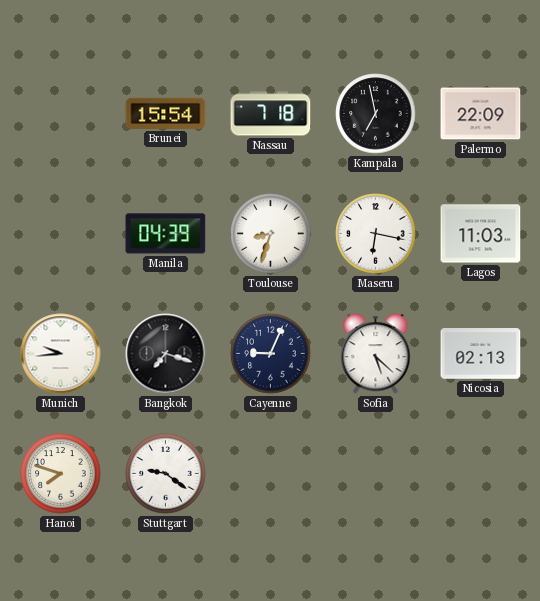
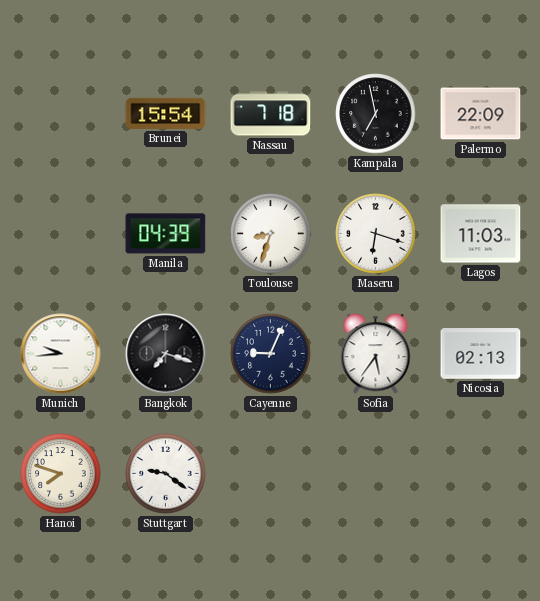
Maseru: 6:17 -> 6:18 (376, 234)
Sofia: 5:22 -> 5:36 (376, 354)
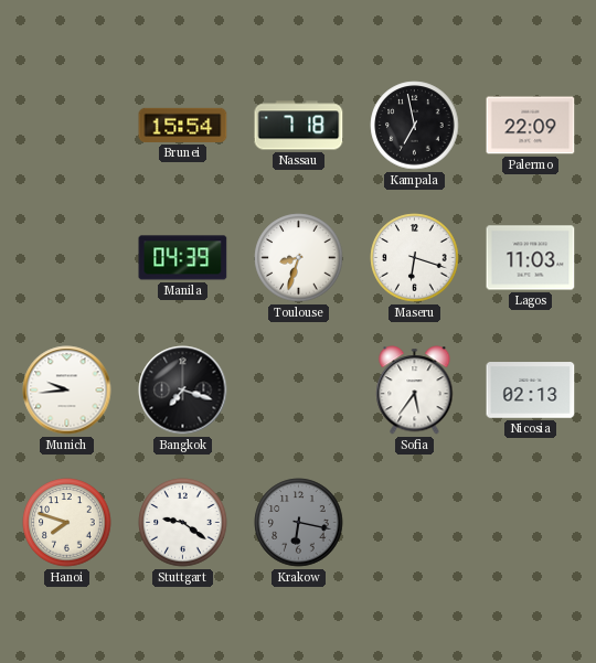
Cayenne: 9:04 -> none (271, 354)
Krakow: none -> 6:17 (299, 523)
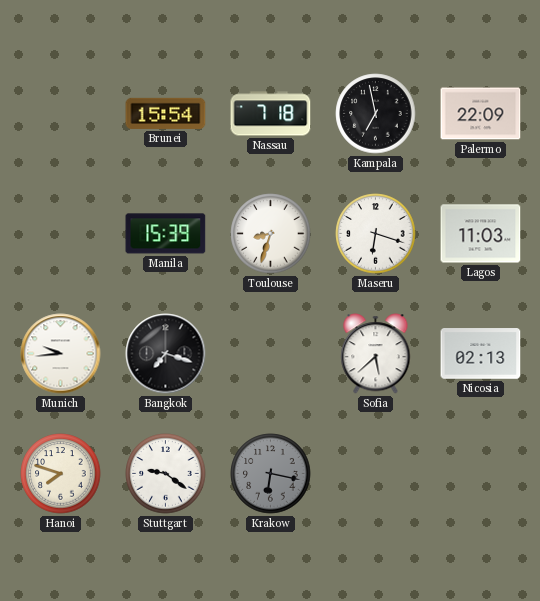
Manila: 04:39 -> 15:39 (166, 234)
Sofia: 5:36 -> 5:38 (376, 354)
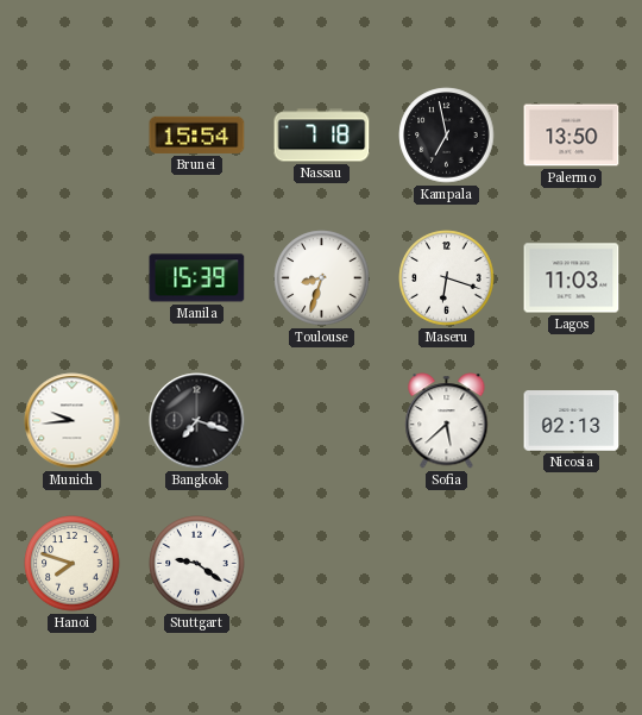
Palermo: 22:09 -> 13:50 (572, 136)
Krakow: 6:17 -> none (271, 474)
